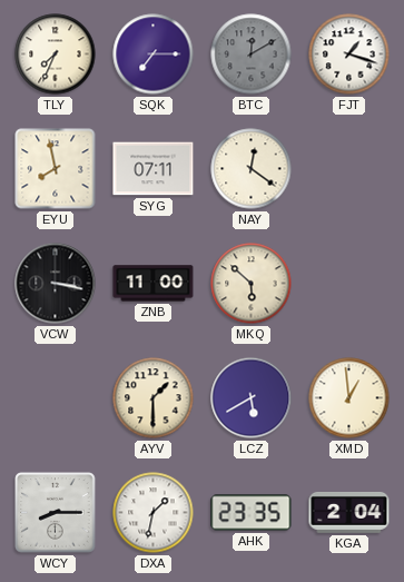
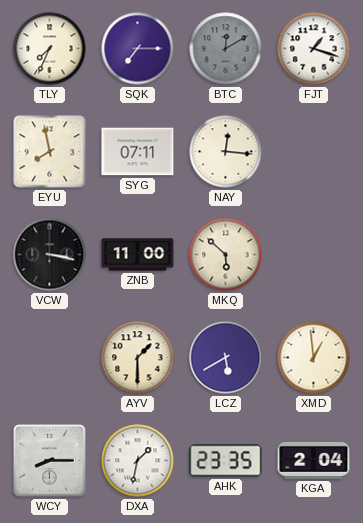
NAY: 12:21 -> 12:16 (226, 152)
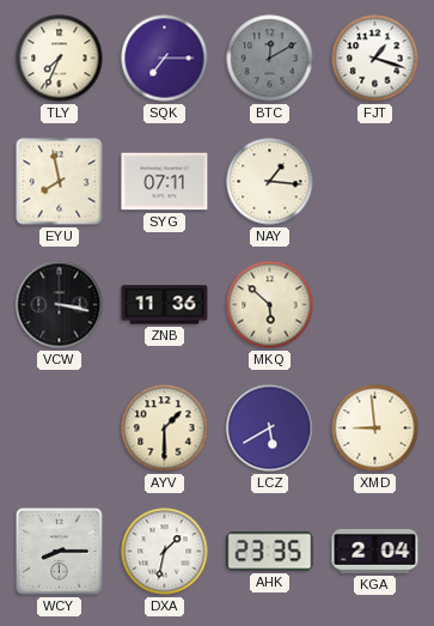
NAY: 12:16 -> 1:16 (270, 182)
ZNB: 11:00 -> 11:36 (165, 305)
XMD: 12:59 -> 8:59 (375, 429)
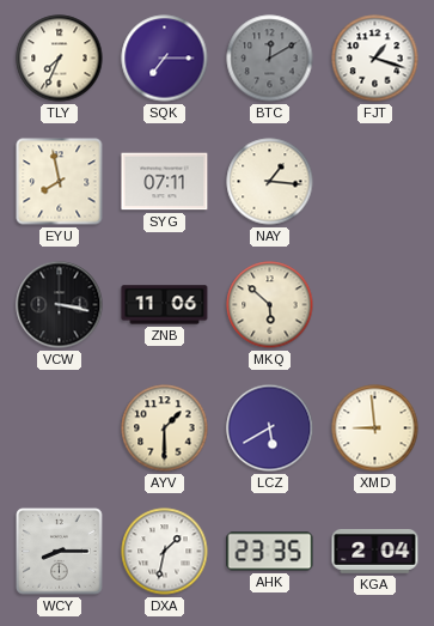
ZNB: 11:36 -> 11:06 (165, 305)
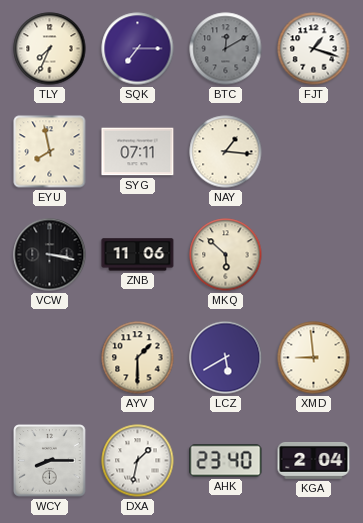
AHK: 23:35 -> 23:40 (226, 461)
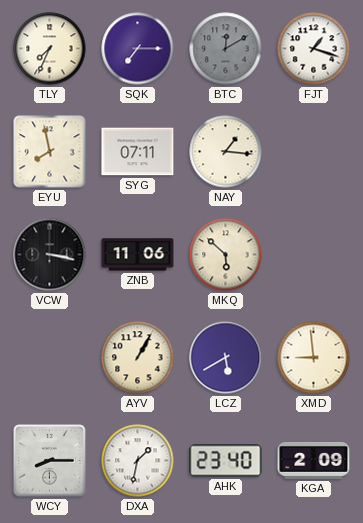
AYV: 1:30 -> 1:05 (138, 358)
KGA: 2:04 -> 2:09 (314, 461)
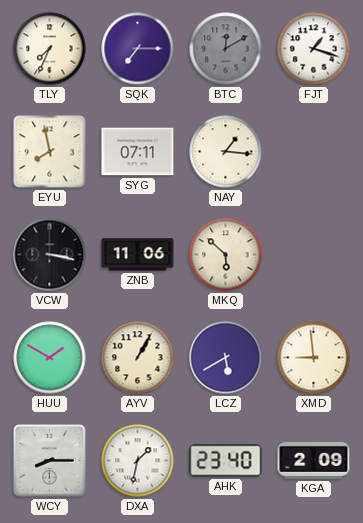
HUU: none -> 1:50 (50, 358)
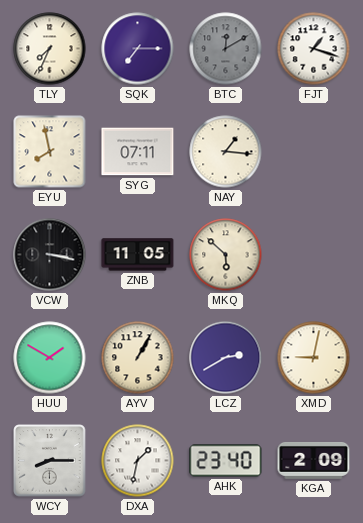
ZNB: 11:06 -> 11:05 (138, 255)
LCZ: 5:40 -> 2:40 (226, 358)
XMD: 8:59 -> 9:02 (314, 358)
